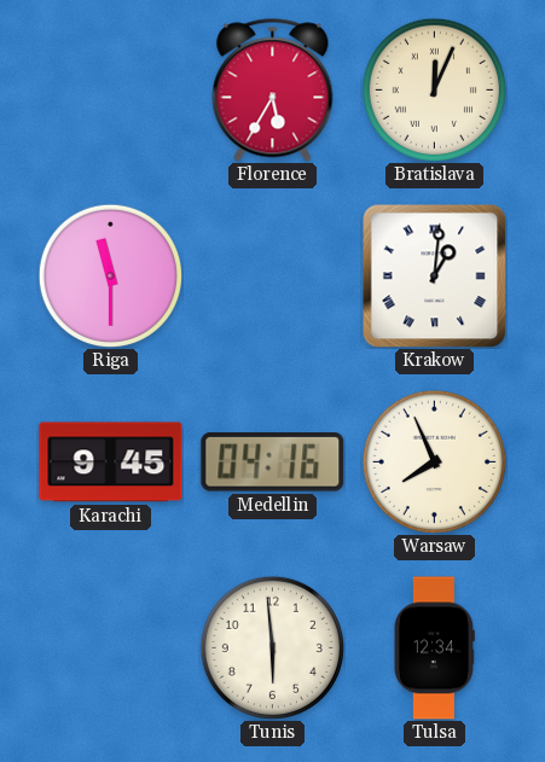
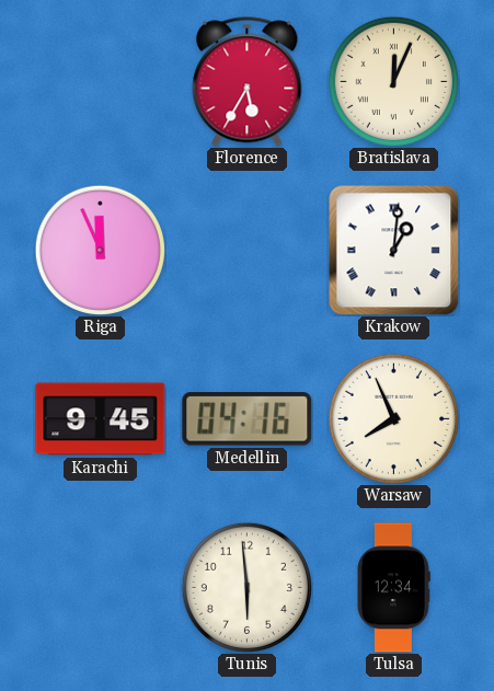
Riga: 11:30 -> 11:56 (100, 250)
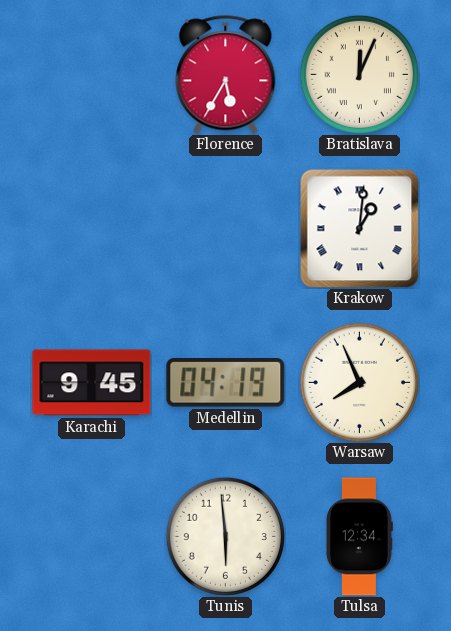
Riga: 11:56 -> none (100, 250)
Medellin: 04:16 -> 04:19 (226, 383)
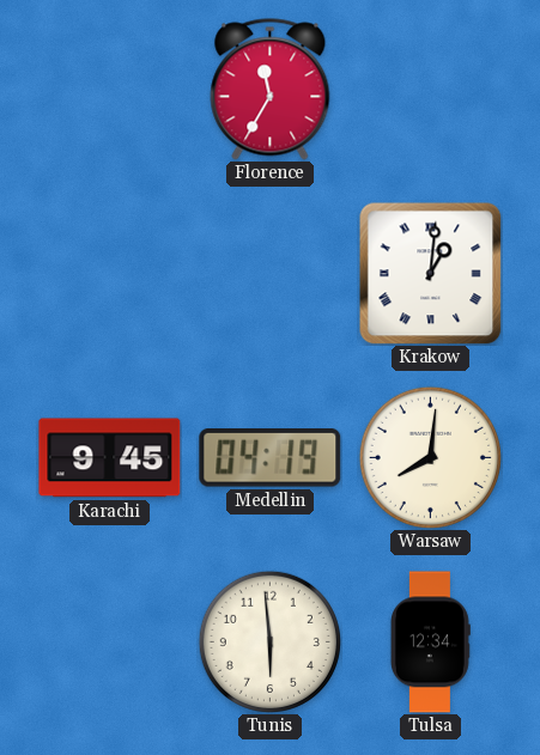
Florence: 5:35 -> 11:35 (271, 90)
Bratislava: 12:04 -> none (359, 74)
Warsaw: 7:56 -> 8:01 (430, 457)
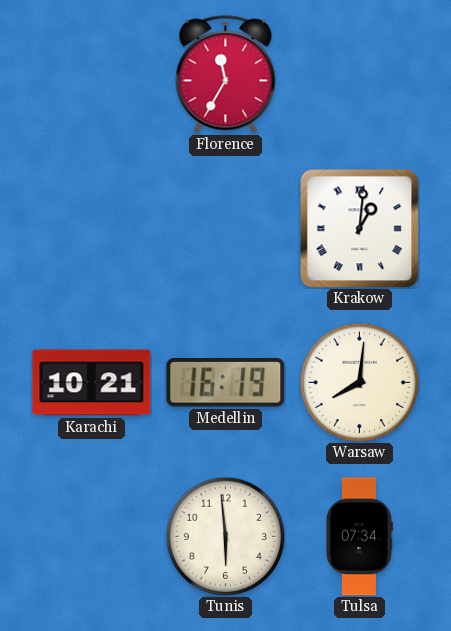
Karachi: 9:45 -> 10:21 (92, 383)
Medellin: 04:19 -> 16:19 (226, 383)
Tulsa: 12:34 -> 07:34 (359, 537)
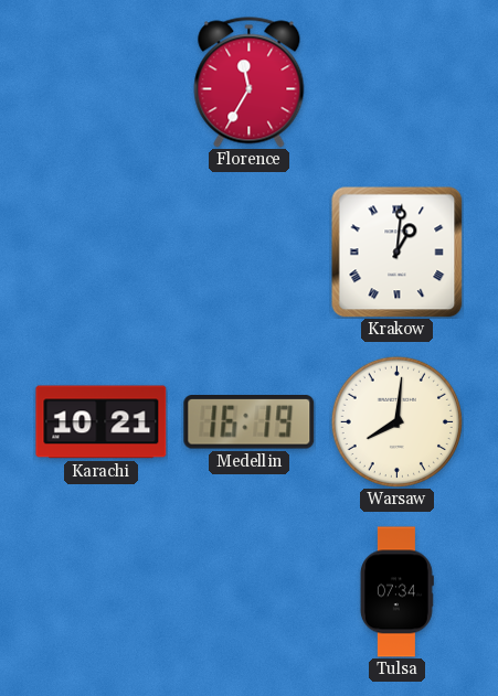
Tunis: 5:59 -> none (225, 536)
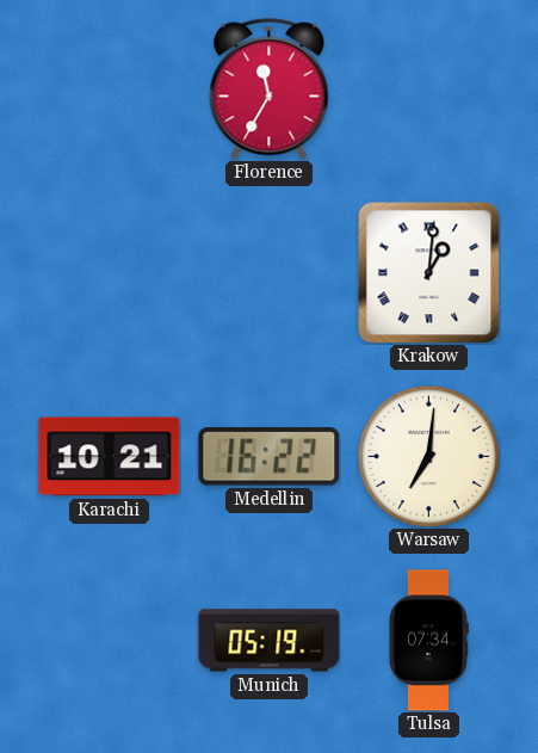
Medellin: 16:19 -> 16:22 (270, 457)
Warsaw: 8:01 -> 7:01 (428, 456)
Munich: none -> 05:19 (270, 641)
